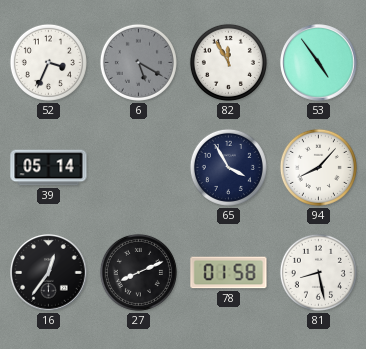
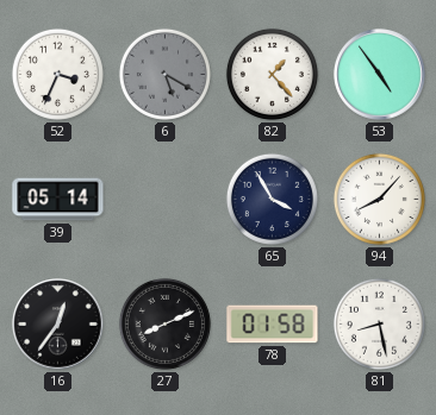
82: 11:55 -> 1:23 (272, 74)
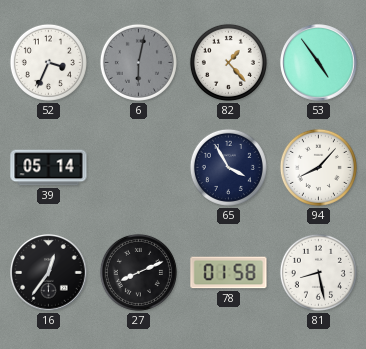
6: 5:20 -> 6:02 (138, 62)
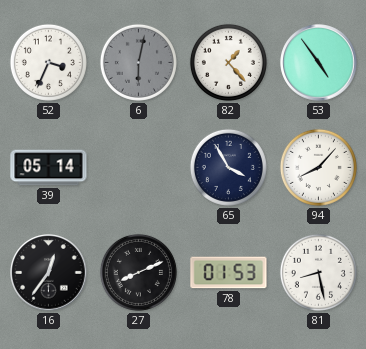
78: 01:58 -> 01:53 (229, 273)
